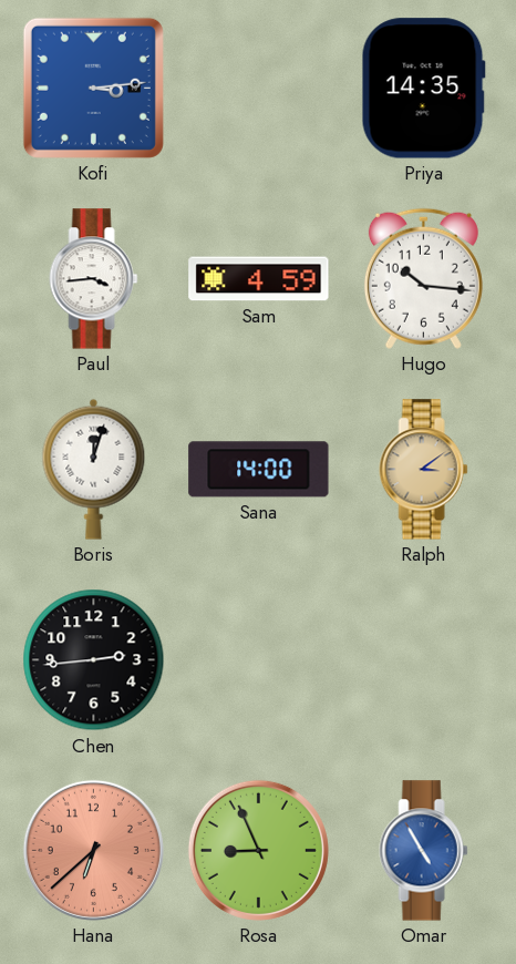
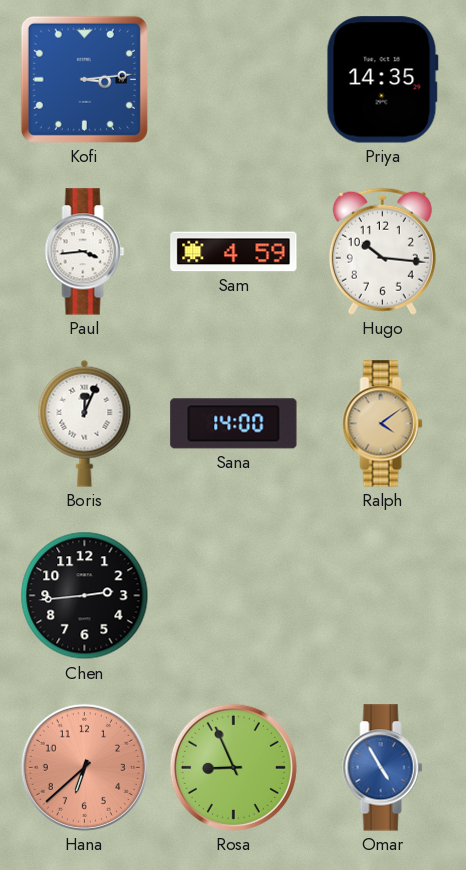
Boris: 12:03 -> 12:04 (85, 423)
Ralph: 3:09 -> 4:09 (383, 424)
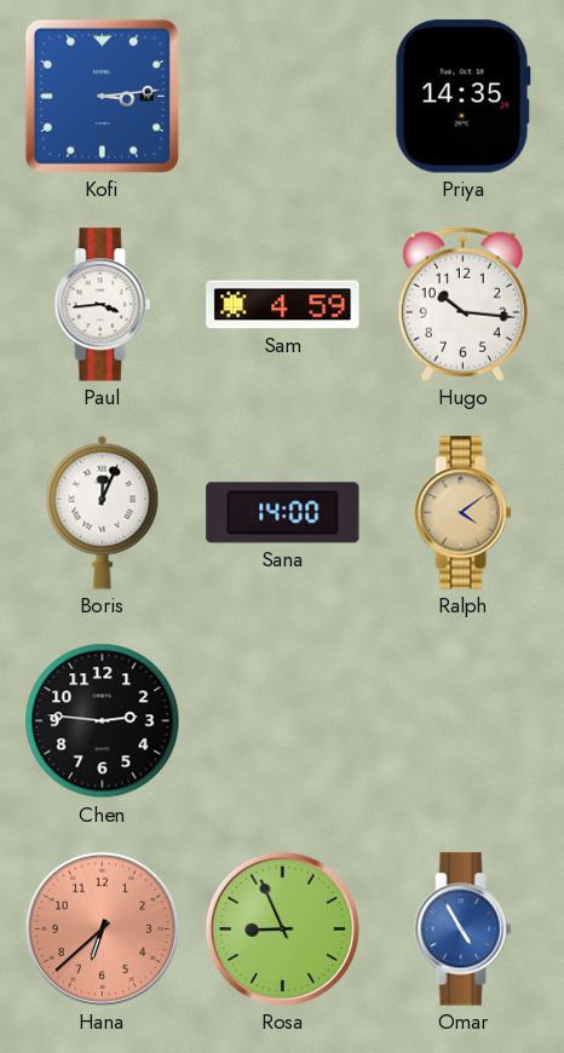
Chen: 2:44 -> 2:46 (103, 721)
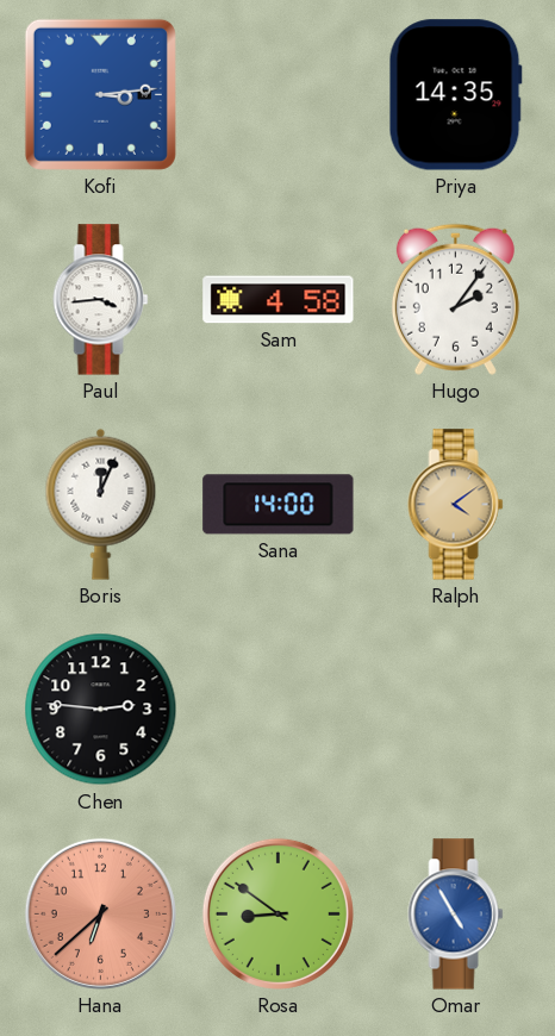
Sam: 4:59 -> 4:58 (279, 300)
Hugo: 10:16 -> 2:06 (455, 299)
Rosa: 8:56 -> 8:51 (277, 913)
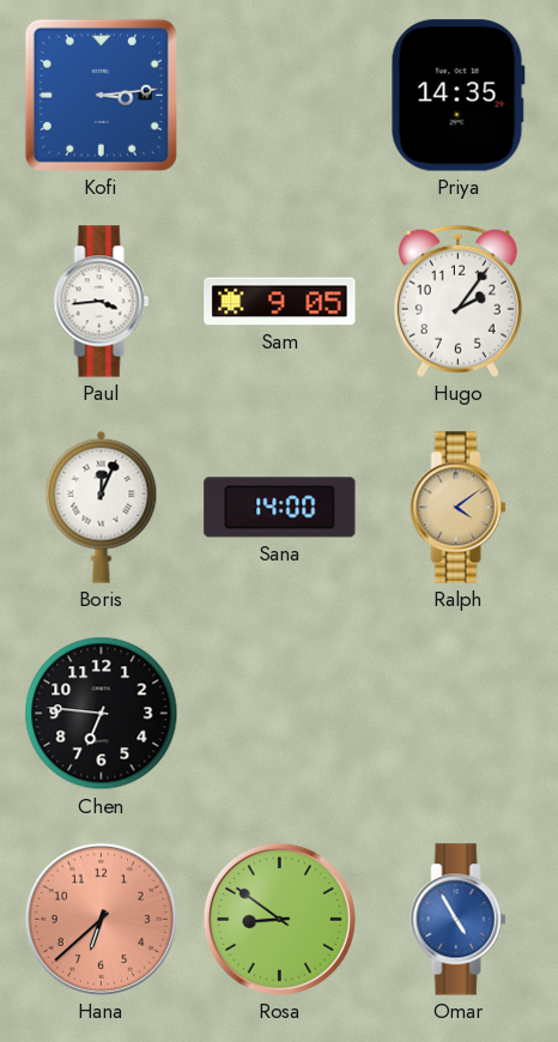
Sam: 4:58 -> 9:05 (280, 302)
Chen: 2:46 -> 6:46 (102, 714)
